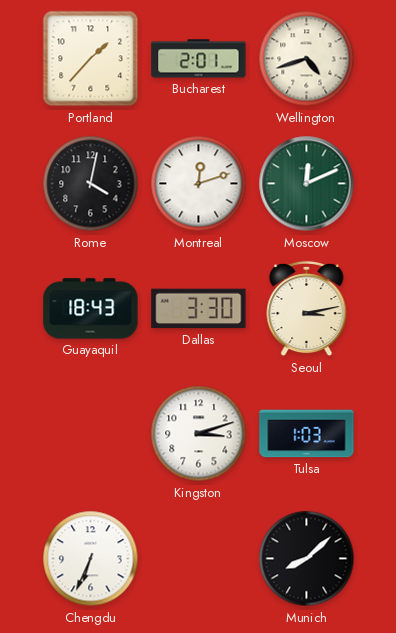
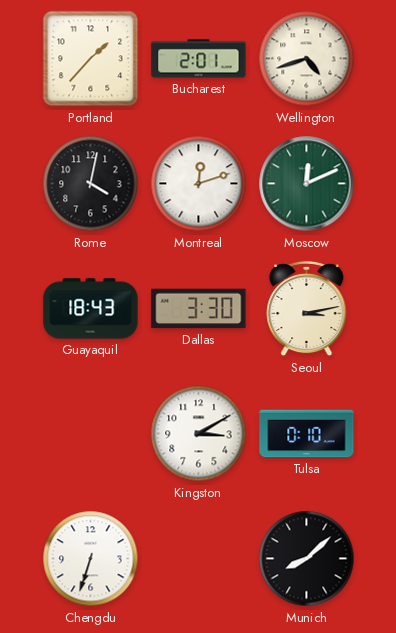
Kingston: 3:12 -> 3:10 (199, 434)
Tulsa: 1:03 -> 0:10 (307, 434)
Chengdu: 6:34 -> 6:33 (91, 559)
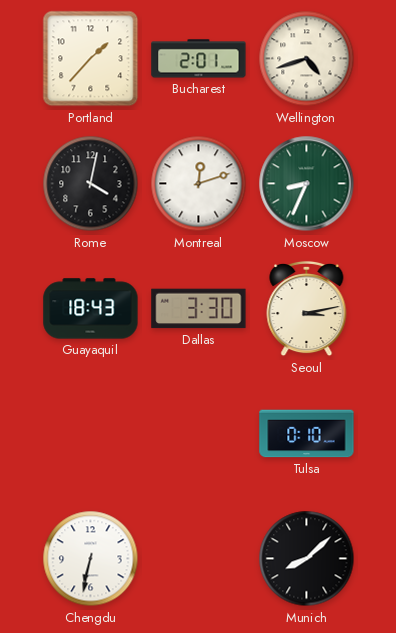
Moscow: 12:11 -> 8:34 (307, 184)
Kingston: 3:10 -> none (199, 434)
Chengdu: 6:33 -> 6:32 (91, 559)
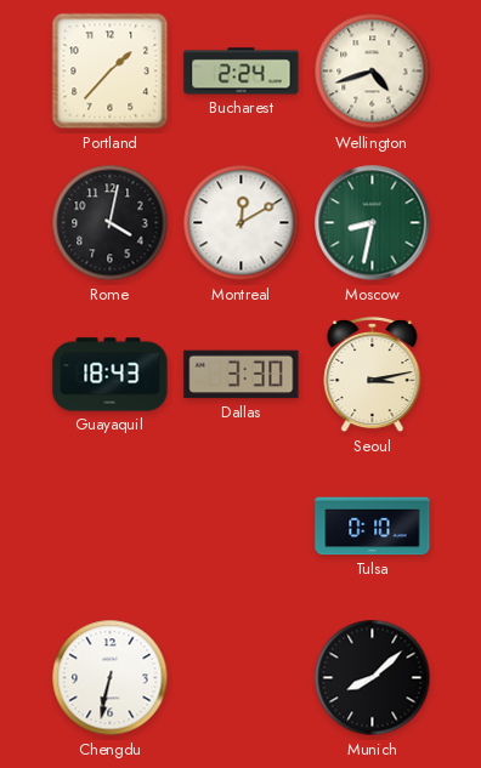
Bucharest: 2:01 -> 2:24 (242, 72)
Montreal: 12:12 -> 12:10 (242, 223)
Moscow: 8:34 -> 8:32 (373, 223)
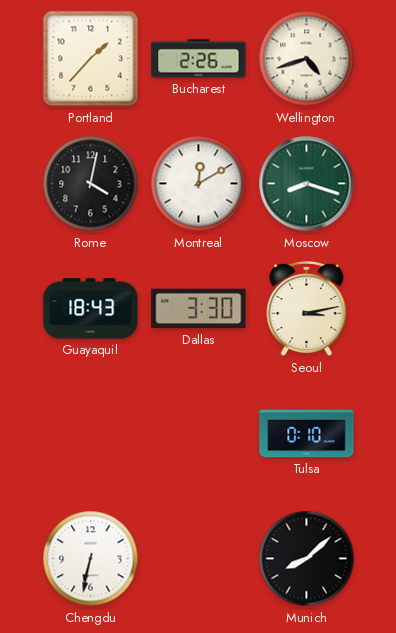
Bucharest: 2:24 -> 2:26 (199, 59)
Moscow: 8:32 -> 8:18 (307, 184)
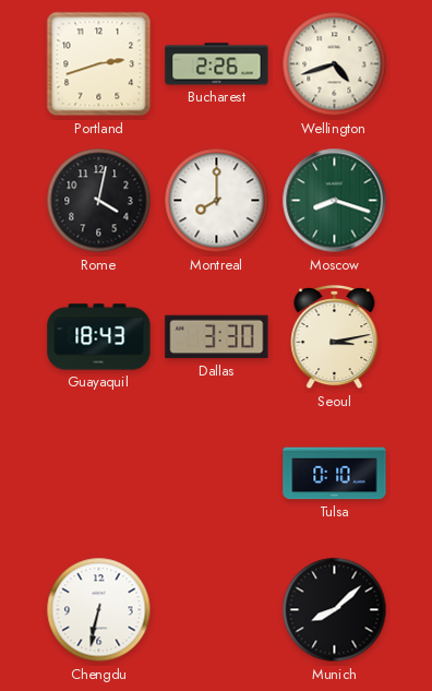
Portland: 1:37 -> 2:42 (99, 64)
Montreal: 12:10 -> 8:00 (217, 201)
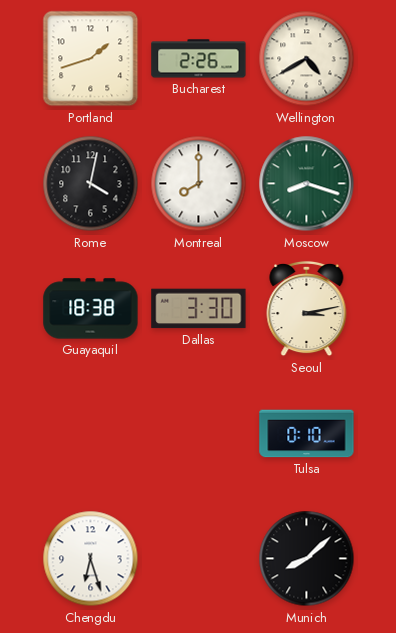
Portland: 2:42 -> 1:42 (91, 59)
Wellington: 4:42 -> 4:40 (307, 59)
Guayaquil: 18:43 -> 18:38 (91, 309)
Chengdu: 6:32 -> 6:27 (91, 559)
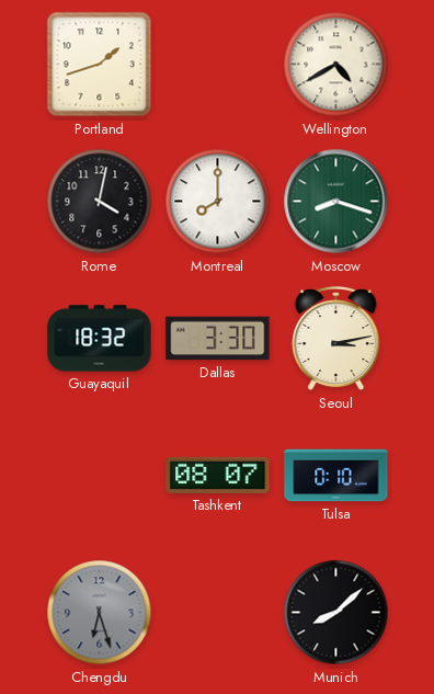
Bucharest: 2:26 -> none (199, 59)
Guayaquil: 18:38 -> 18:32 (100, 339)
Tashkent: none -> 08:07 (218, 475)
Chengdu dial: white -> grey (100, 613)
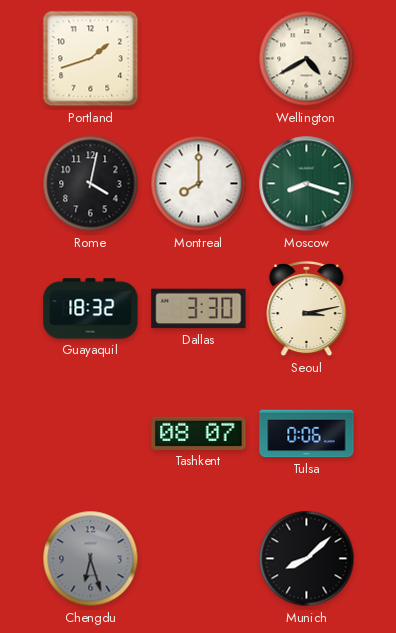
Tulsa: 0:10 -> 0:06 (307, 434)
